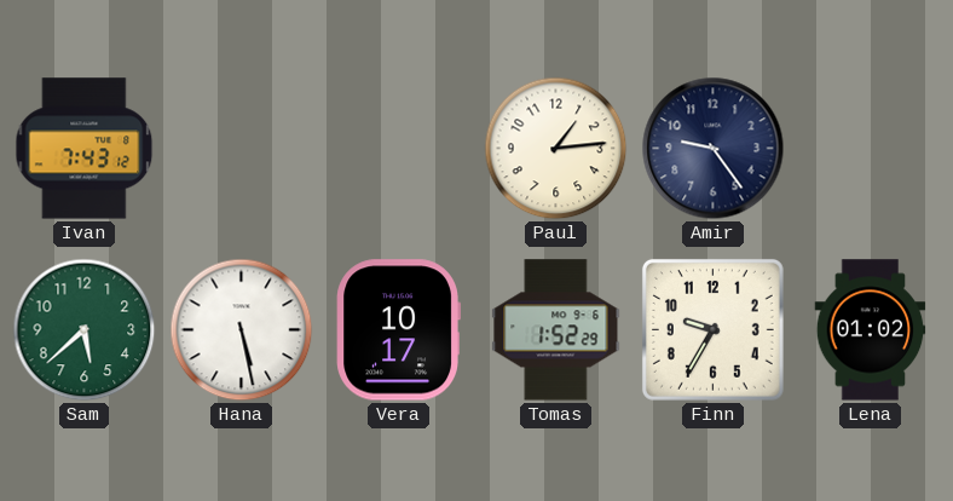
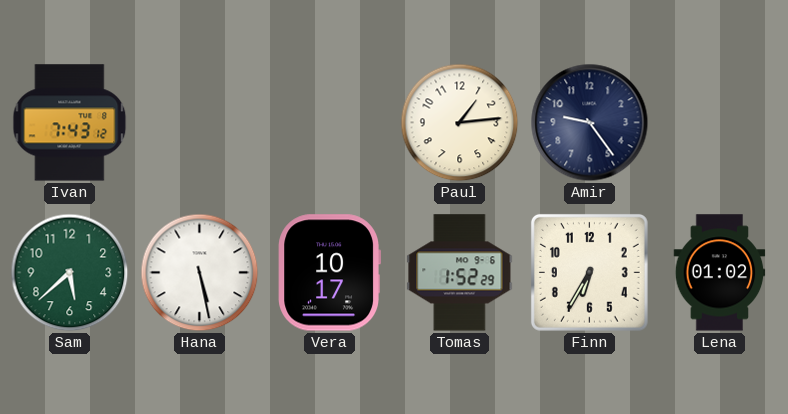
Finn: 9:35 -> 6:35 (589, 272)
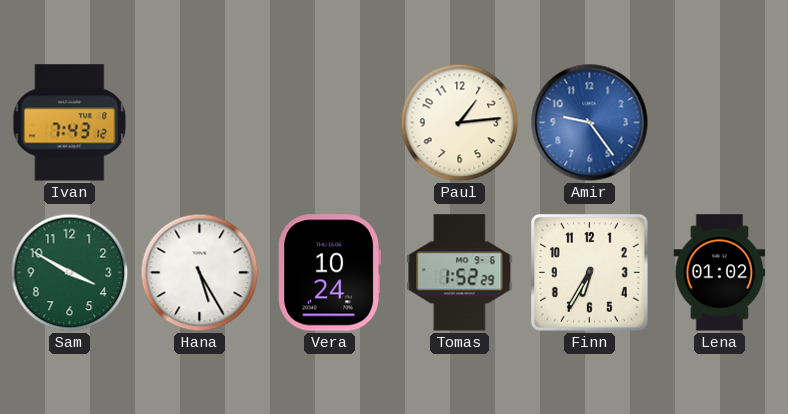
Amir dial: navy -> blue (590, 123)
Sam: 5:38 -> 3:50 (70, 273)
Hana: 5:28 -> 5:25 (200, 273)
Vera: 10:17 -> 10:24 (329, 273)
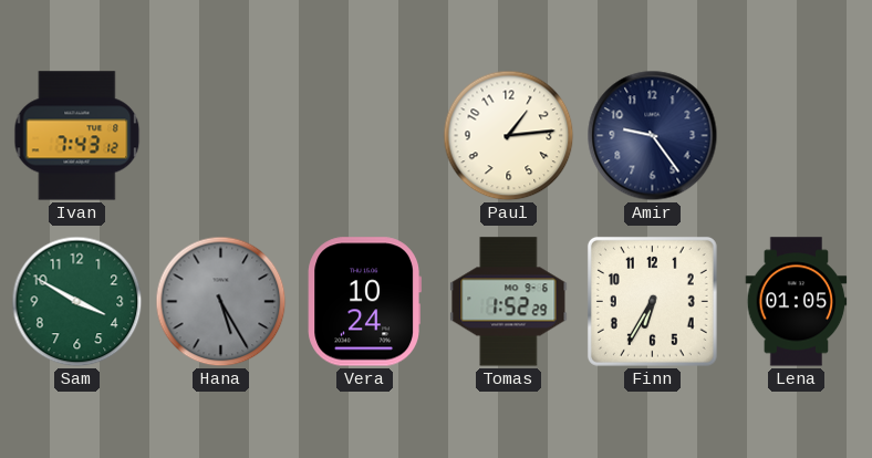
Amir dial: blue -> navy (653, 136)
Hana dial: white -> grey (221, 302)
Lena: 01:02 -> 01:05 (797, 302)
